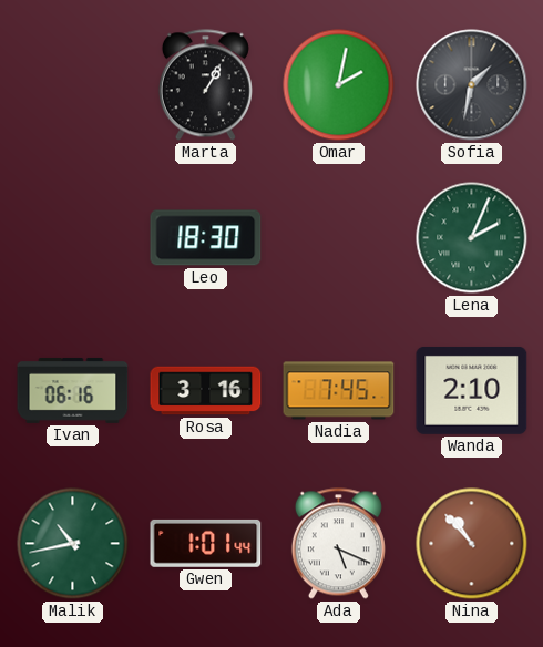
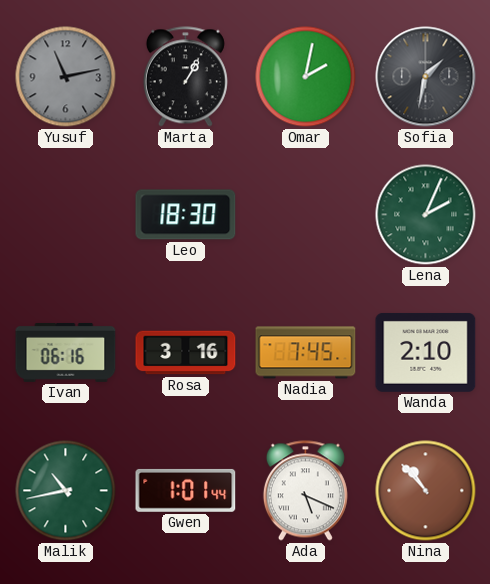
Yusuf: none -> 11:13 (66, 77)
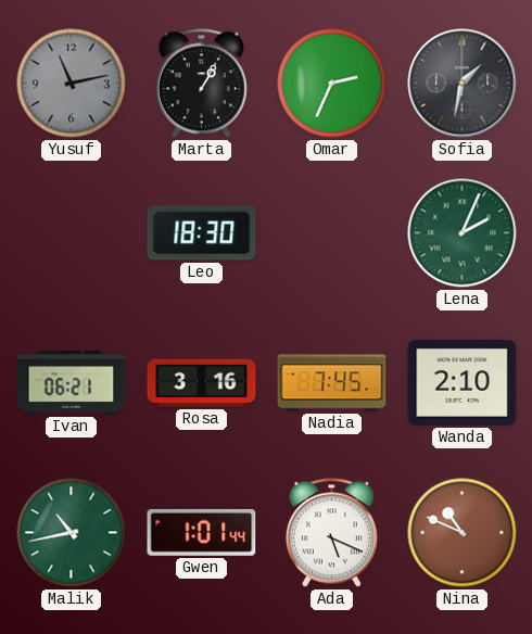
Omar: 2:02 -> 2:34 (332, 84)
Ivan: 06:16 -> 06:21 (72, 382)
Nina: 10:53 -> 10:49 (463, 533)
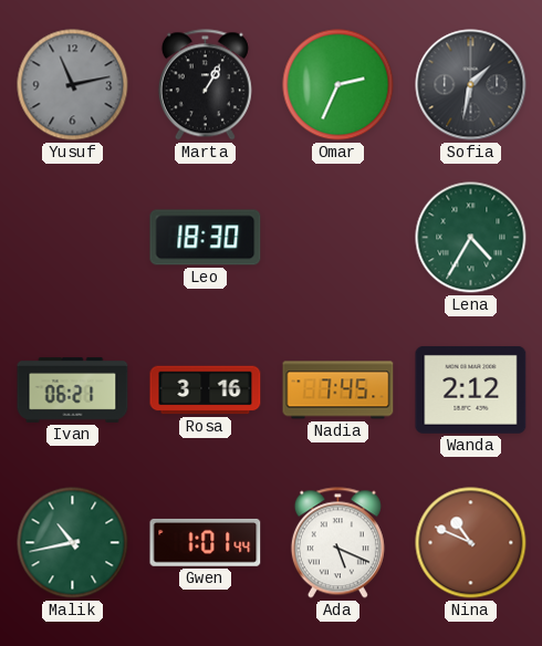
Lena: 2:04 -> 4:35 (471, 238)
Wanda: 2:10 -> 2:12 (471, 389)
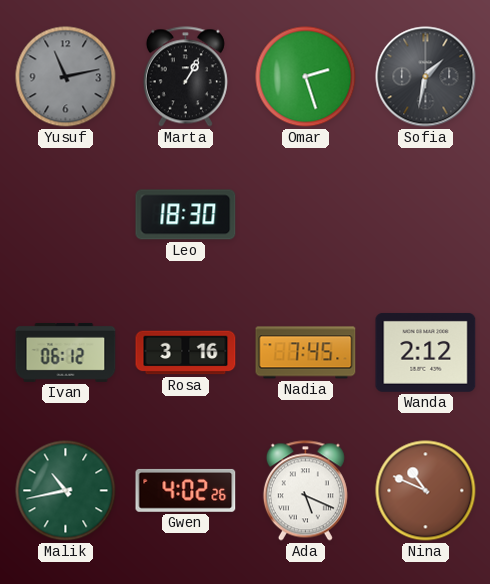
Omar: 2:34 -> 2:27 (306, 77)
Lena: 4:35 -> none (471, 238)
Ivan: 06:21 -> 06:12 (66, 352)
Gwen: 1:01 -> 4:02 (186, 490)
